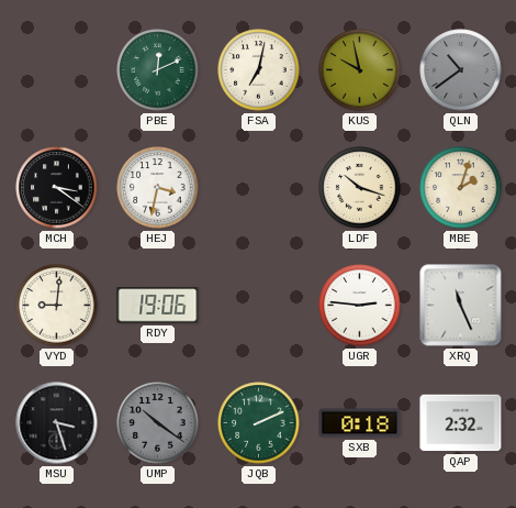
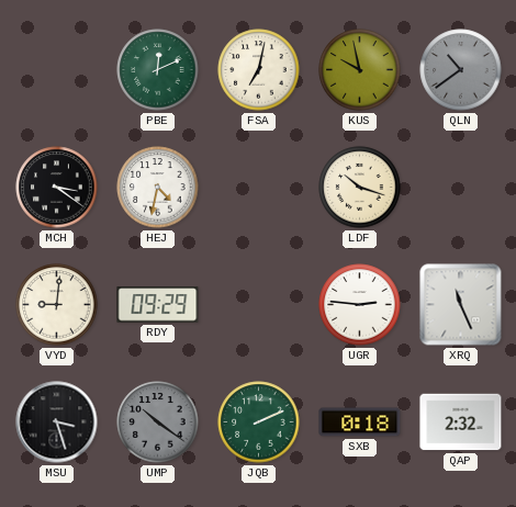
HEJ: 3:32 -> 4:32 (158, 188)
MBE: 2:03 -> none (461, 188)
RDY: 19:06 -> 09:29 (158, 305)
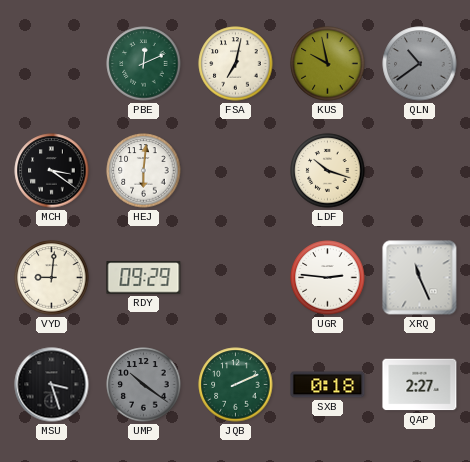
HEJ: 4:32 -> 6:01 (144, 171)
QAP: 2:32 -> 2:27 (420, 385)
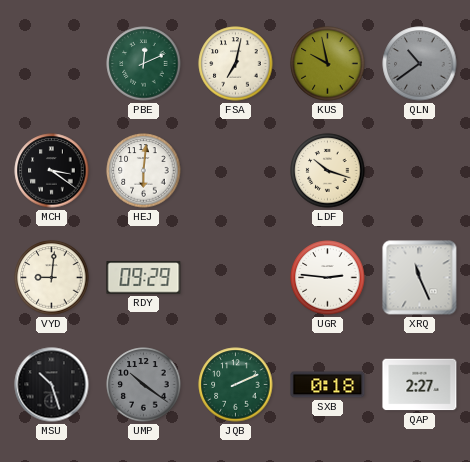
MSU: 3:27 -> 10:27 (52, 385)
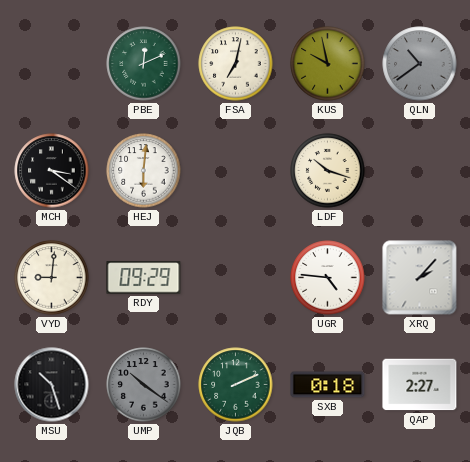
UGR: 2:46 -> 4:46 (328, 278)
XRQ: 11:26 -> 2:07 (420, 278)
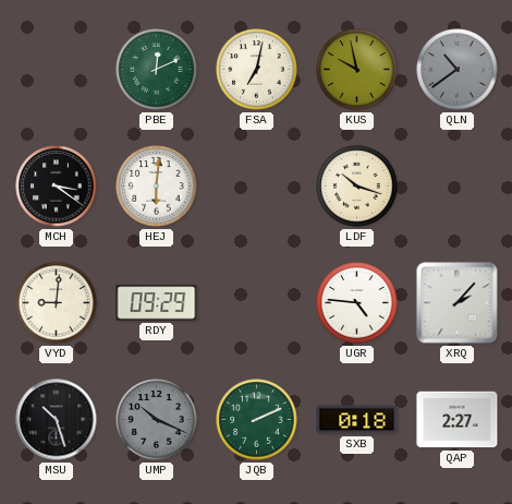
UMP: 10:21 -> 10:19 (157, 420)
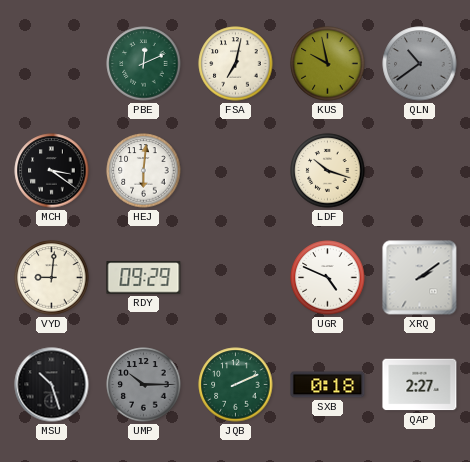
UGR: 4:46 -> 4:49 (328, 278)
XRQ: 2:07 -> 2:09 (420, 278)
UMP: 10:19 -> 10:15 (144, 385)
